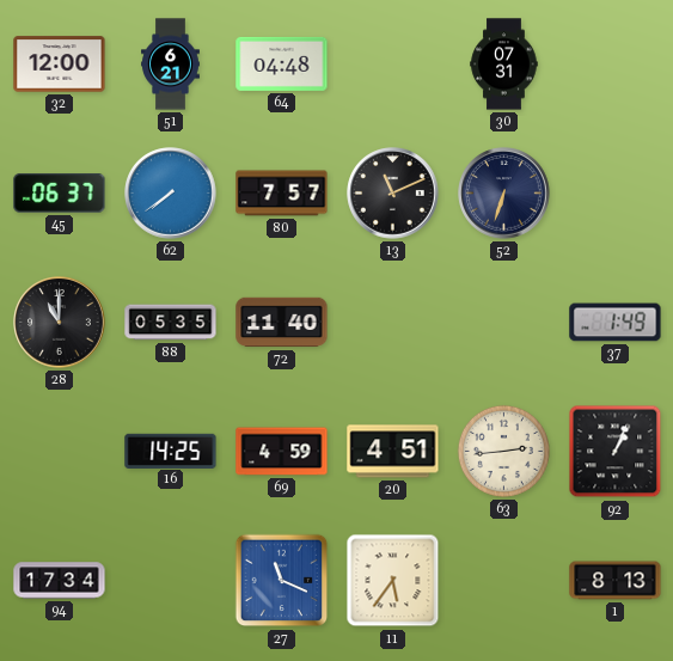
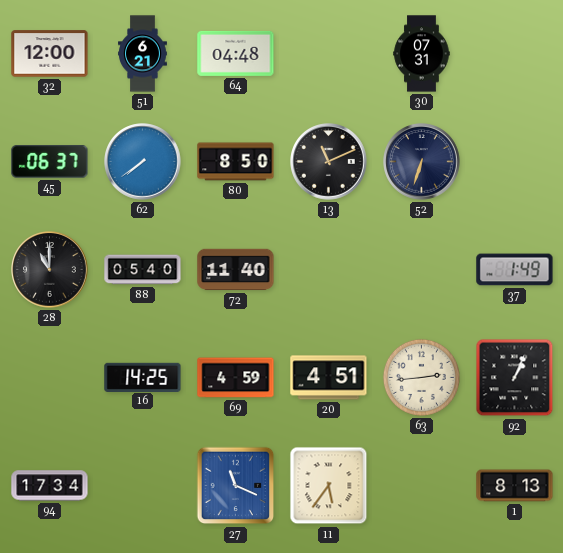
80: 7:57 -> 8:50 (236, 162)
88: 05:35 -> 05:40 (143, 270)
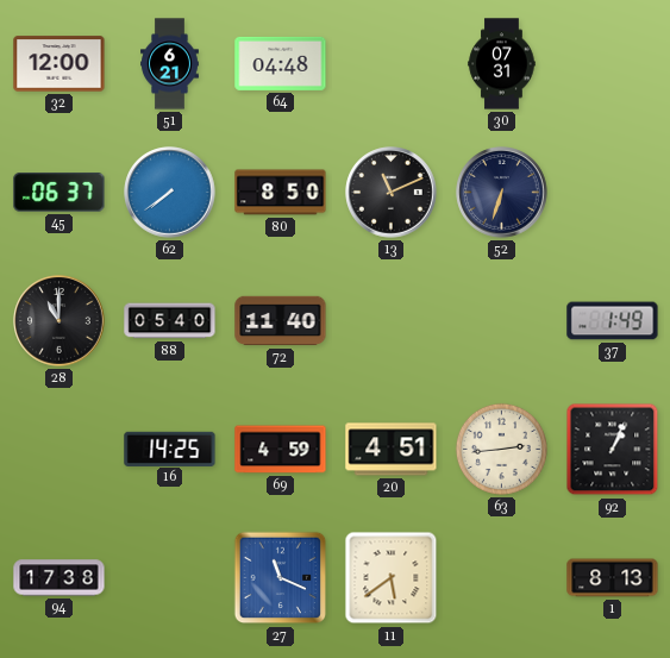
94: 17:34 -> 17:38 (60, 578)
11: 5:36 -> 5:39 (392, 578)
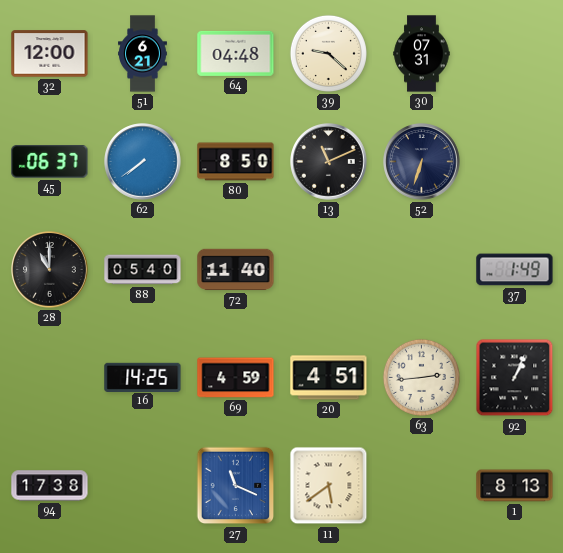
39: none -> 9:22 (328, 53)
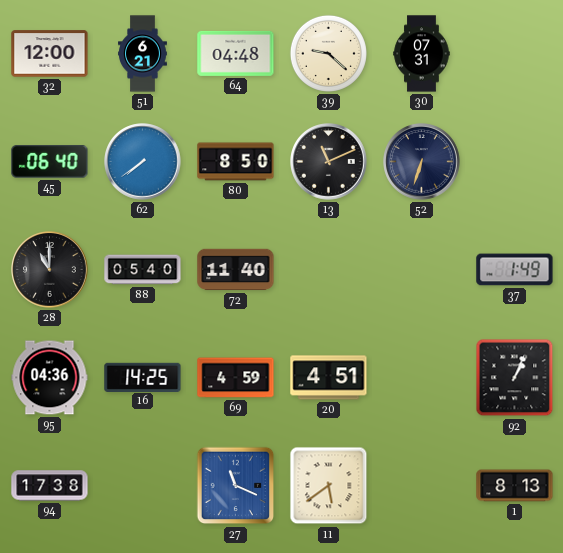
45: 06:37 -> 06:40 (50, 162)
95: none -> 04:36 (50, 378)
63: 2:44 -> none (421, 377)
